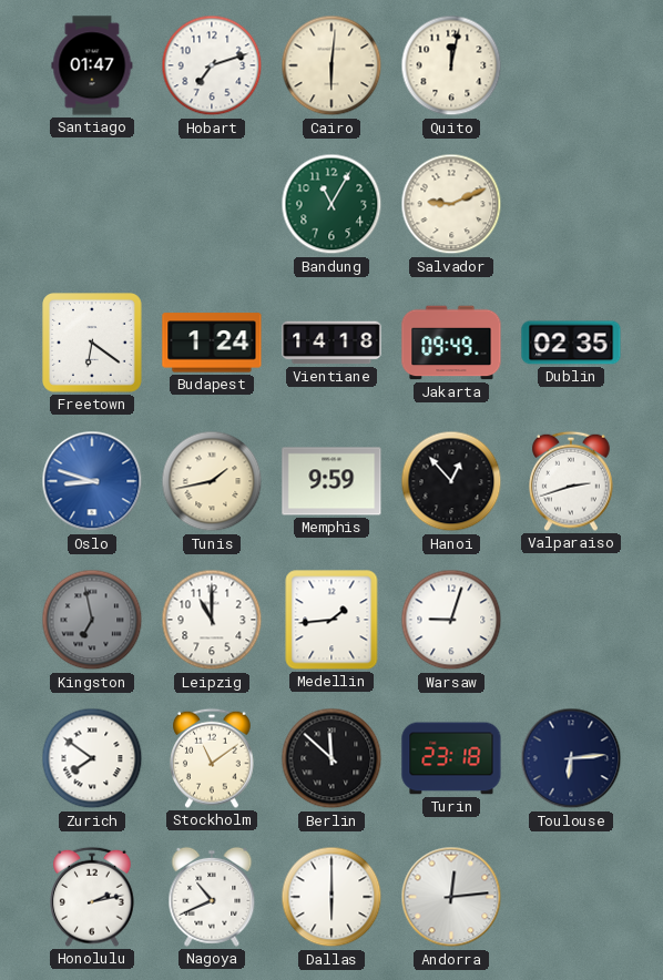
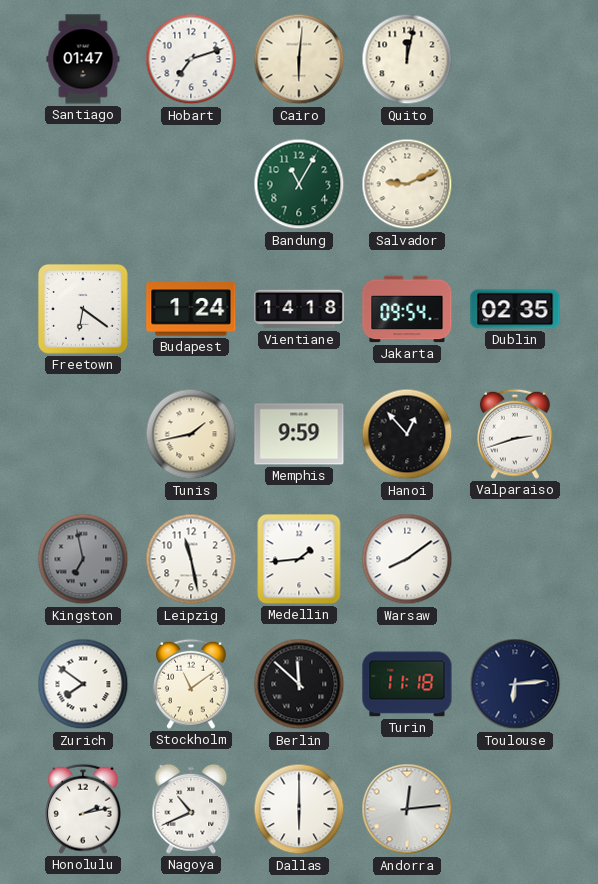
Jakarta: 09:49 -> 09:54 (407, 309)
Oslo: 8:48 -> none (92, 481)
Leipzig: 11:00 -> 11:28 (191, 559)
Warsaw: 9:03 -> 8:09 (407, 559)
Turin: 23:18 -> 11:18 (407, 684)
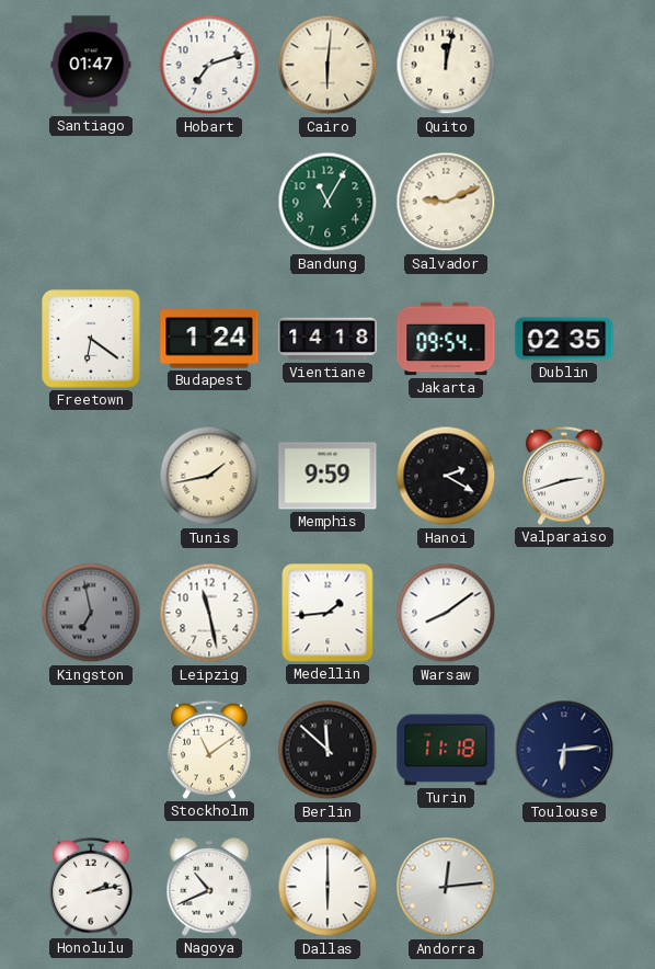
Hanoi: 12:53 -> 2:20 (446, 476)
Zurich: 7:51 -> none (83, 684)
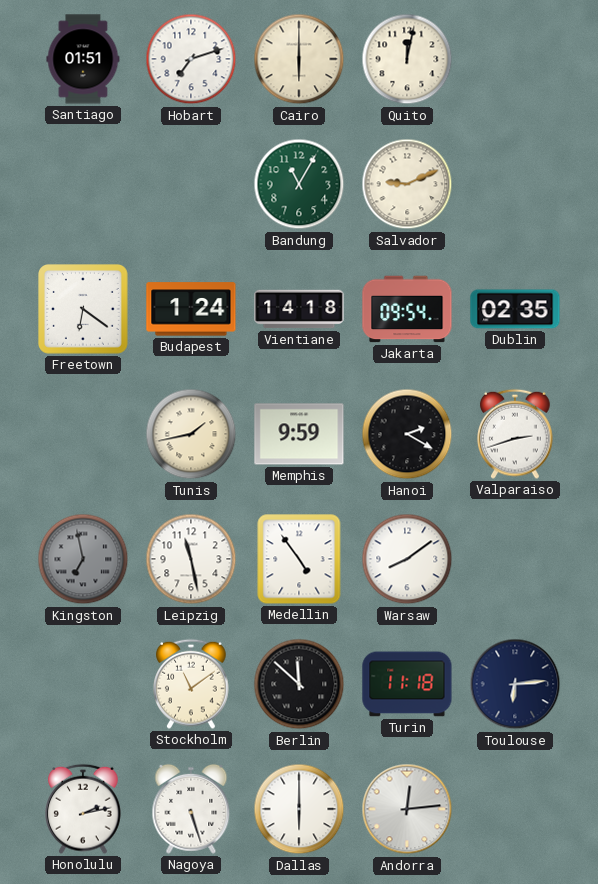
Santiago: 01:47 -> 01:51 (83, 59)
Cairo: 6:01 -> 6:00 (299, 59)
Medellin: 1:44 -> 4:54 (299, 559)
Nagoya: 10:41 -> 5:27 (191, 809)
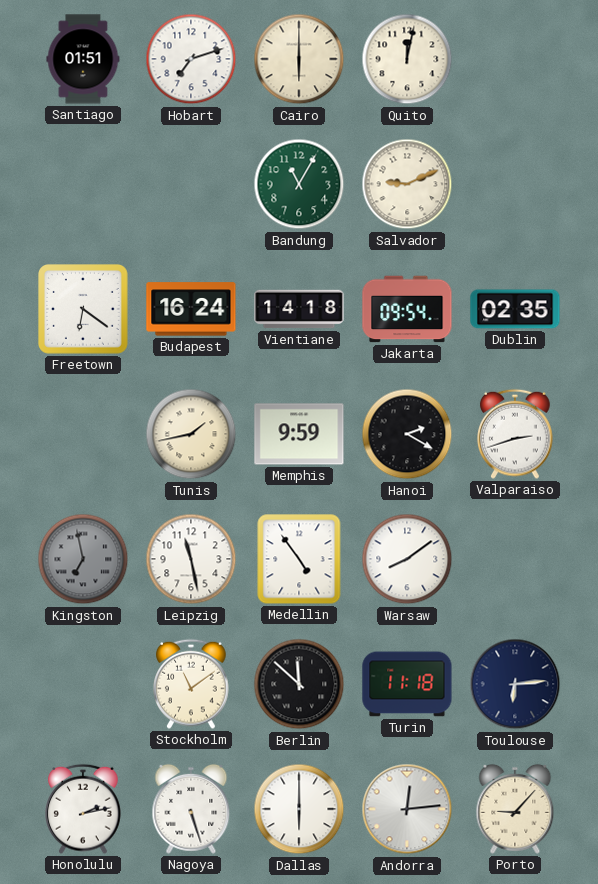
Budapest: 1:24 -> 16:24 (191, 309)
Porto: none -> 9:07 (515, 809)
